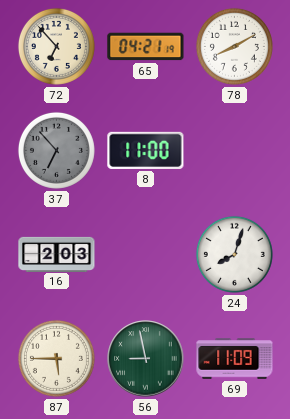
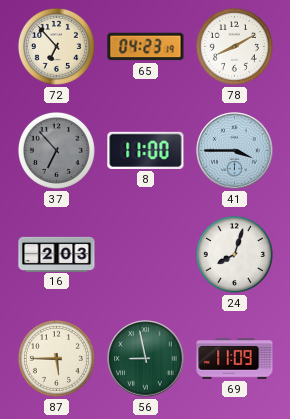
65: 04:21 -> 04:23 (146, 47)
41: none -> 3:45 (235, 151)
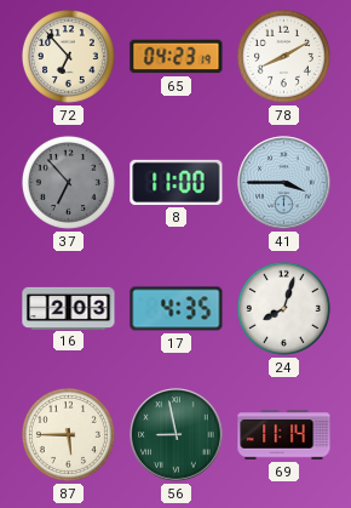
17: none -> 4:35 (177, 309)
69: 11:09 -> 11:14 (284, 435)
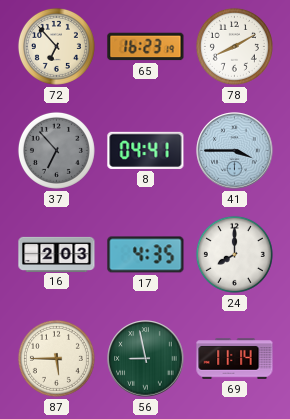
65: 04:23 -> 16:23 (146, 47)
8: 11:00 -> 04:41 (146, 150)
24: 8:03 -> 8:00 (234, 254)
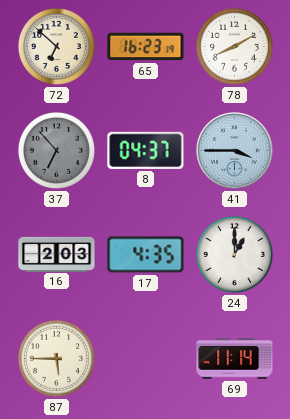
72: 6:53 -> 6:52 (56, 46)
8: 04:41 -> 04:37 (146, 150)
24: 8:00 -> 1:00 (234, 254)
56: 8:58 -> none (146, 359)
